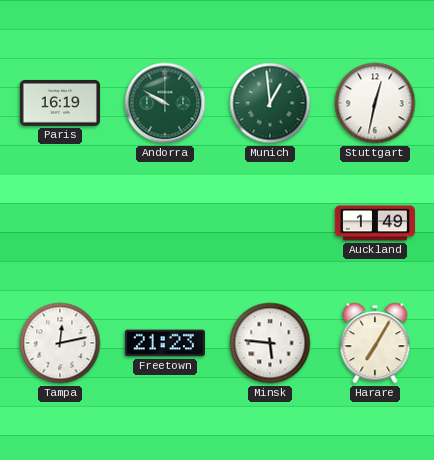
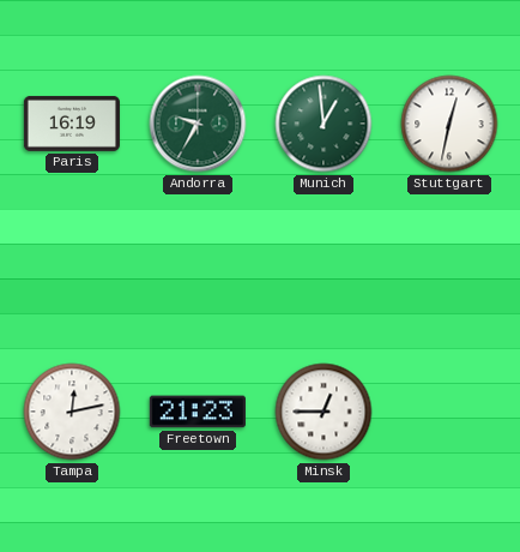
Andorra: 9:50 -> 9:35 (198, 124)
Auckland: 1:49 -> none (375, 223)
Minsk: 5:46 -> 12:45 (324, 412)
Harare: 7:05 -> none (375, 343)
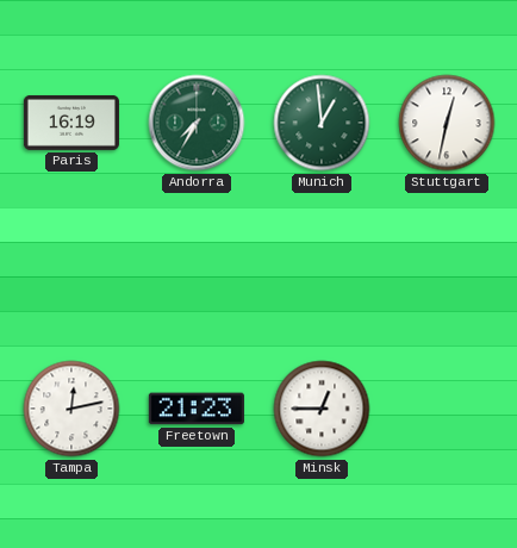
Andorra: 9:35 -> 7:35 (197, 123)
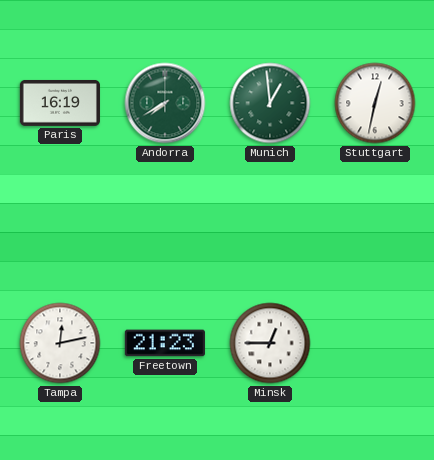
Andorra: 7:35 -> 7:40 (165, 103)
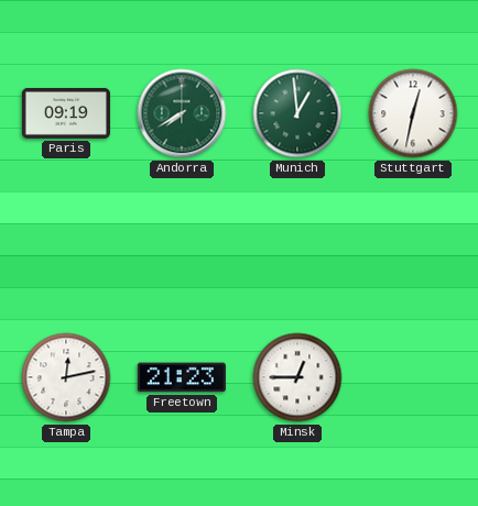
Paris: 16:19 -> 09:19 (66, 113)
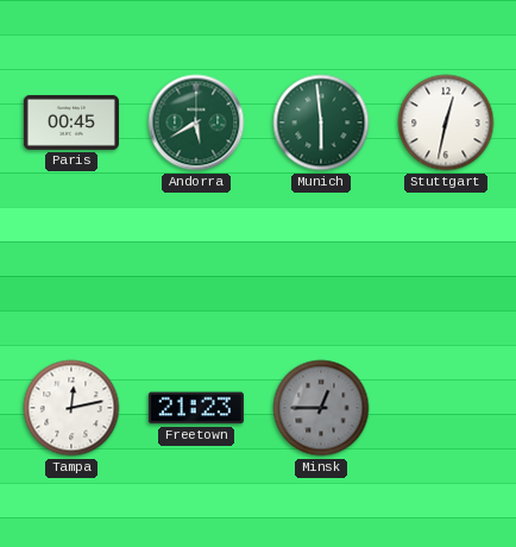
Paris: 09:19 -> 00:45 (71, 122)
Andorra: 7:40 -> 5:40 (196, 122)
Munich: 12:59 -> 5:59 (321, 122)
Minsk dial: white -> grey (321, 408)
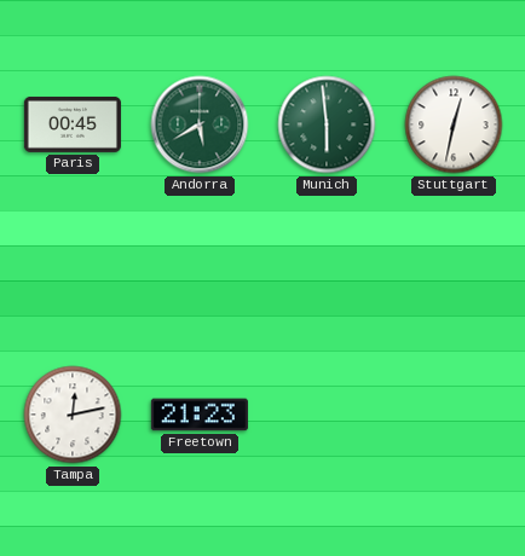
Minsk: 12:45 -> none (321, 408)
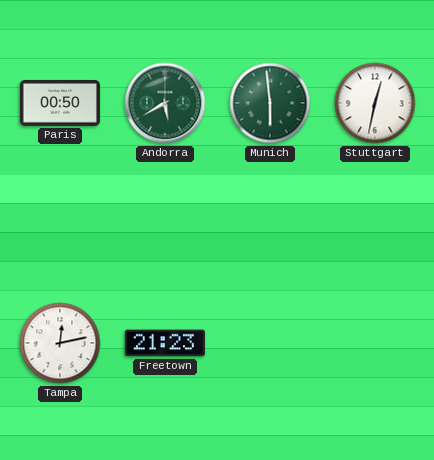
Paris: 00:45 -> 00:50 (60, 103)
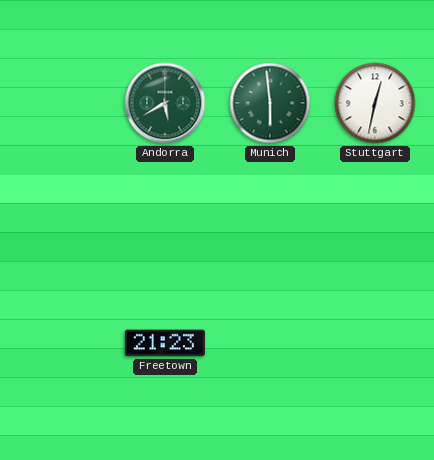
Paris: 00:50 -> none (60, 103)
Tampa: 12:13 -> none (60, 343)
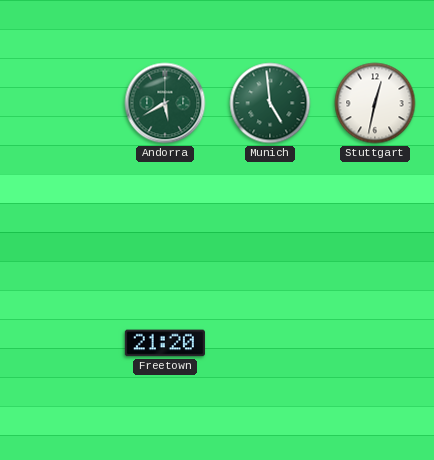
Munich: 5:59 -> 4:59 (270, 103)
Freetown: 21:23 -> 21:20 (165, 343)
